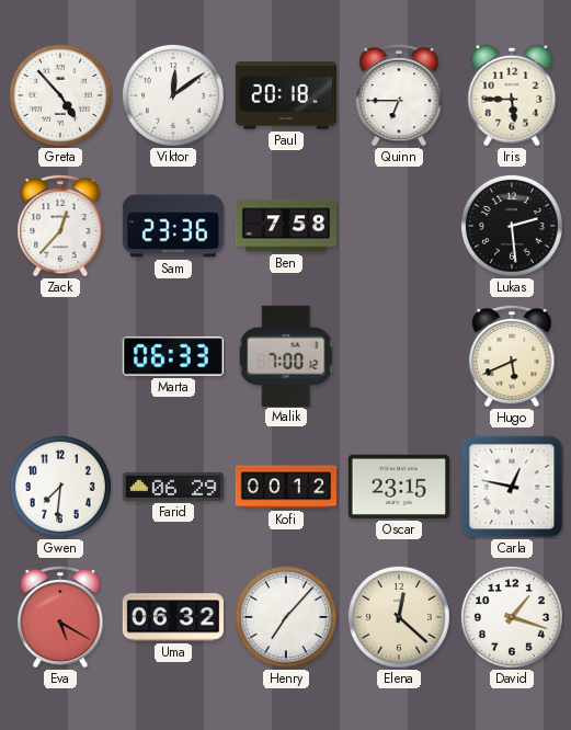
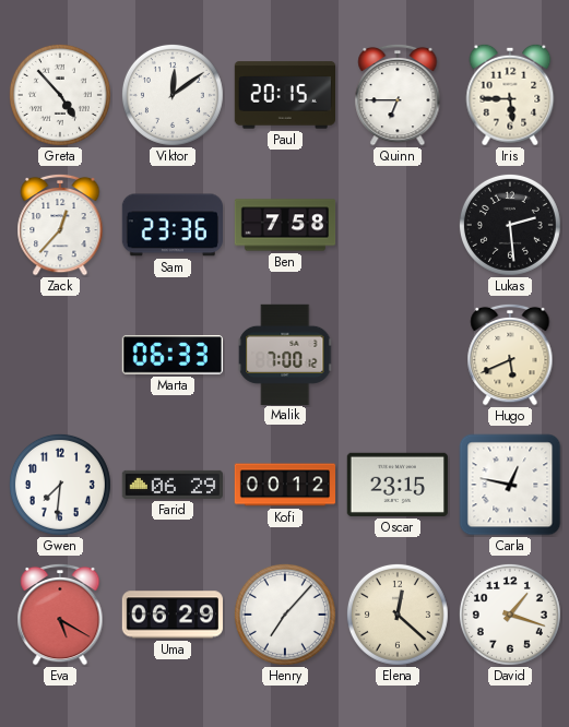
Paul: 20:18 -> 20:15 (284, 95)
Uma: 06:32 -> 06:29 (171, 615)
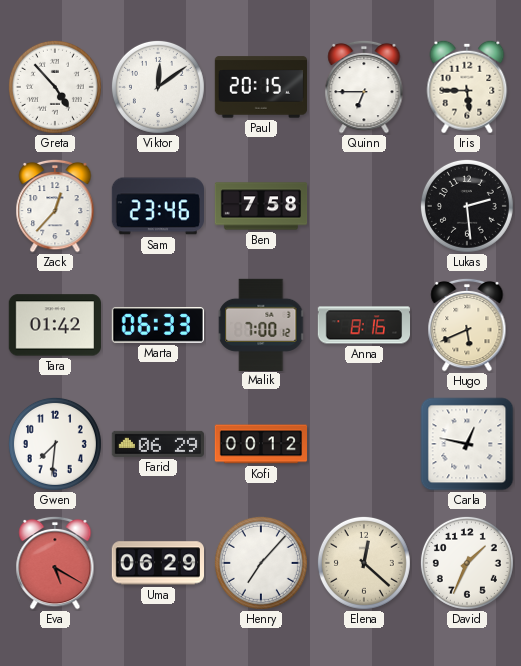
Sam: 23:36 -> 23:46 (157, 206)
Tara: none -> 01:42 (55, 325)
Anna: none -> 8:16 (363, 325)
Oscar: 23:15 -> none (398, 485)
David: 1:18 -> 1:34 (467, 563)
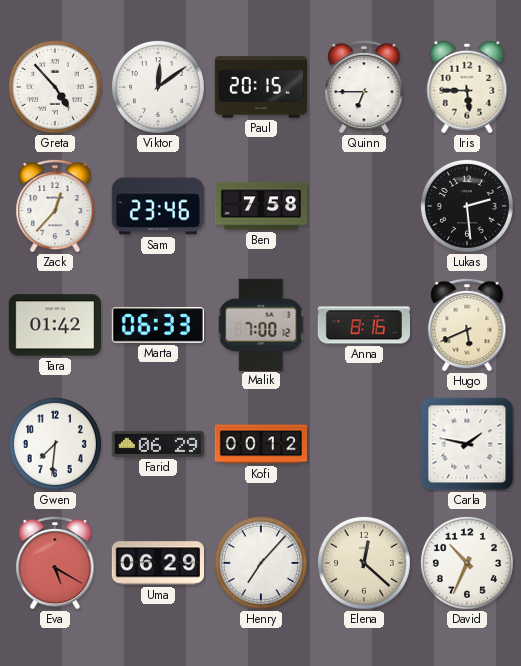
Carla: 12:47 -> 1:47 (467, 444)
David: 1:34 -> 10:34 (467, 563)
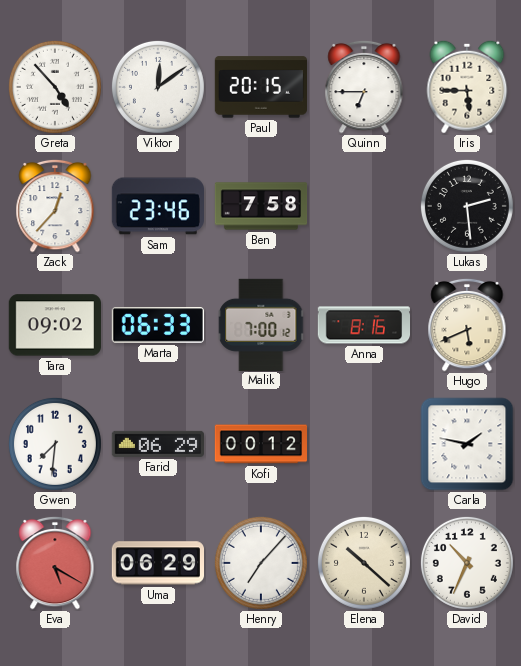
Tara: 01:42 -> 09:02 (55, 325)
Elena: 12:22 -> 10:22 (364, 563)
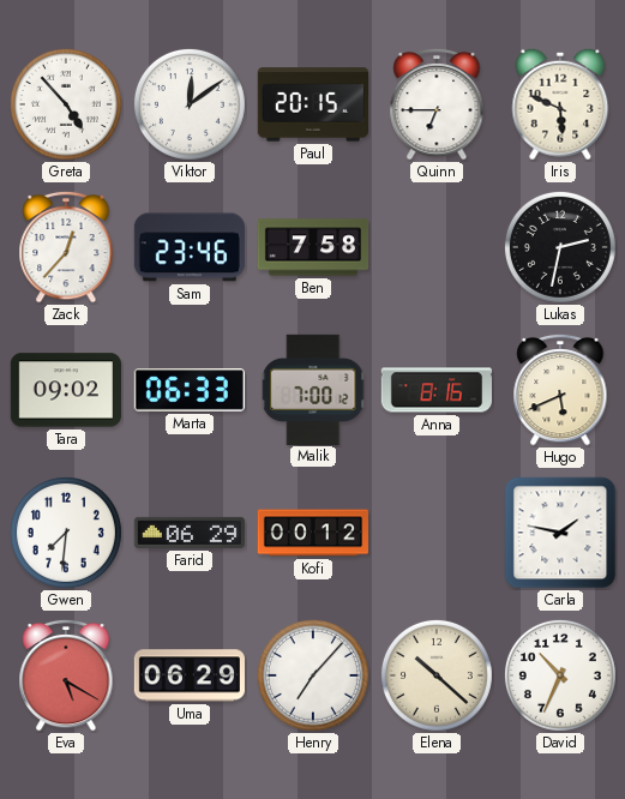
Iris: 5:45 -> 5:49 (560, 104)
Lukas: 2:29 -> 2:32 (560, 247)
